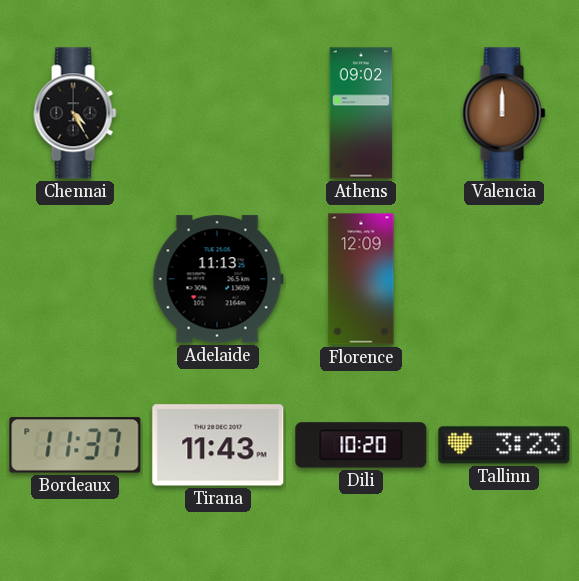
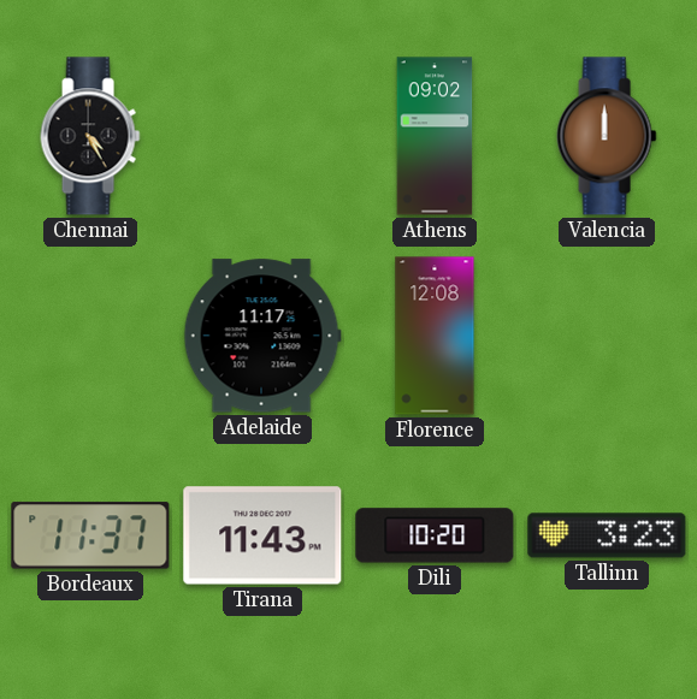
Adelaide: 11:13 -> 11:17 (262, 336)
Florence: 12:09 -> 12:08 (435, 336)
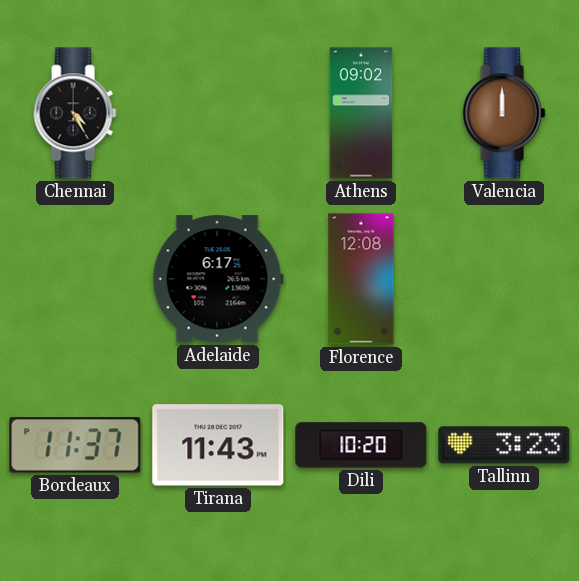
Adelaide: 11:17 -> 6:17 (218, 279)
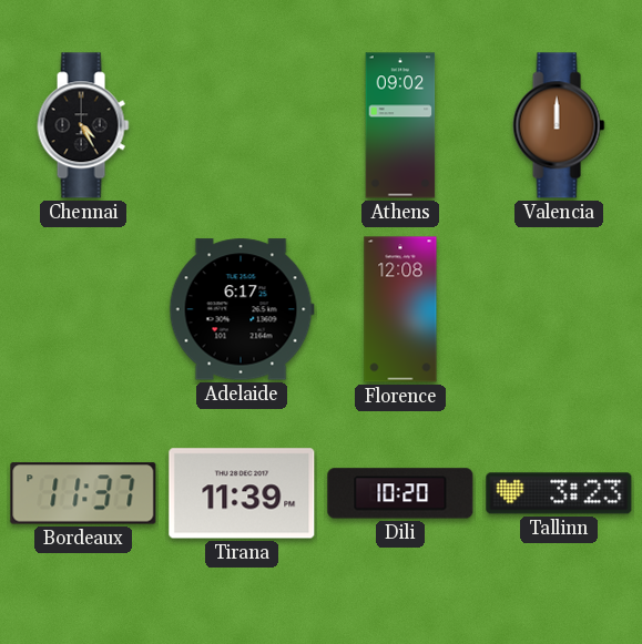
Tirana: 11:43 -> 11:39 (242, 493)
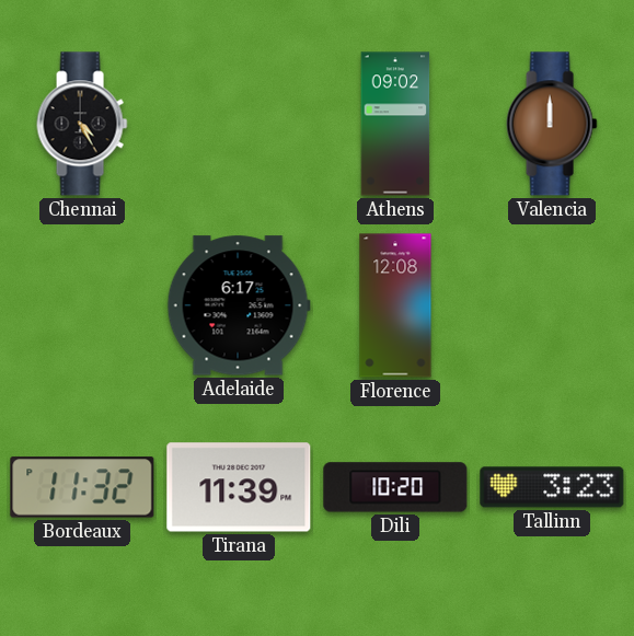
Bordeaux: 11:37 -> 11:32 (82, 487)
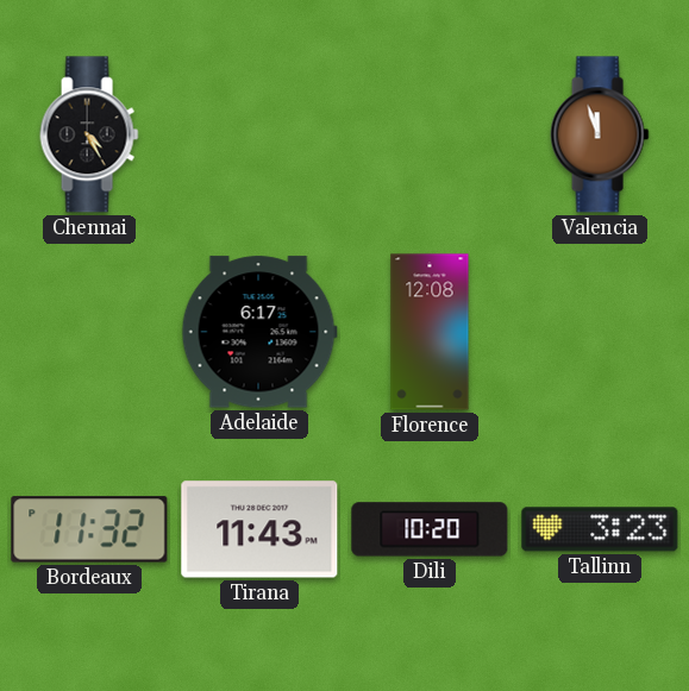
Athens: 09:02 -> none (395, 124)
Valencia: 12:00 -> 11:57 (600, 134)
Tirana: 11:39 -> 11:43 (259, 529)
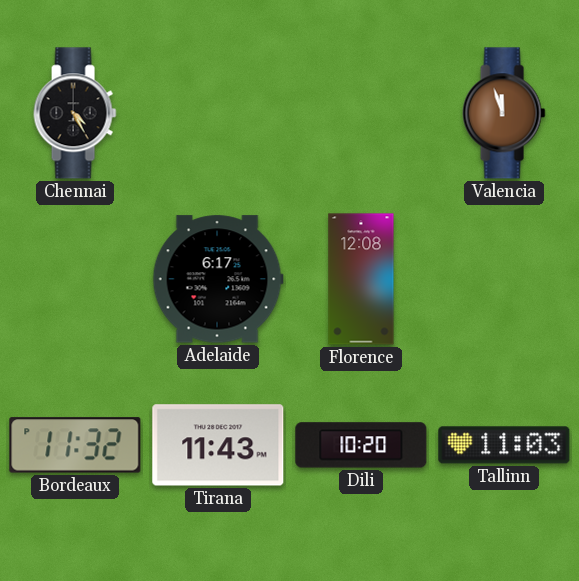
Tallinn: 3:23 -> 11:03 (504, 445)
